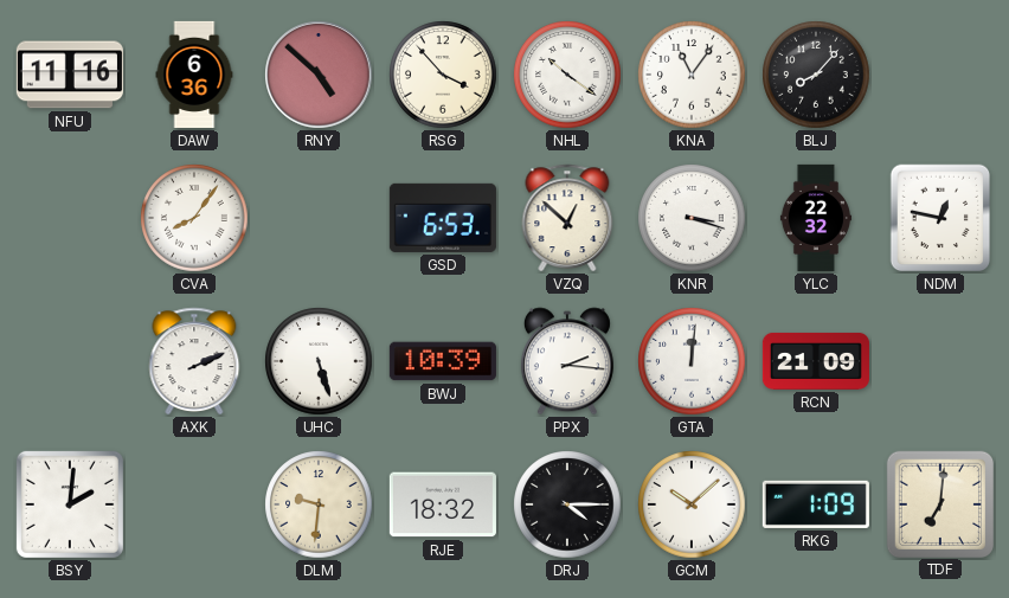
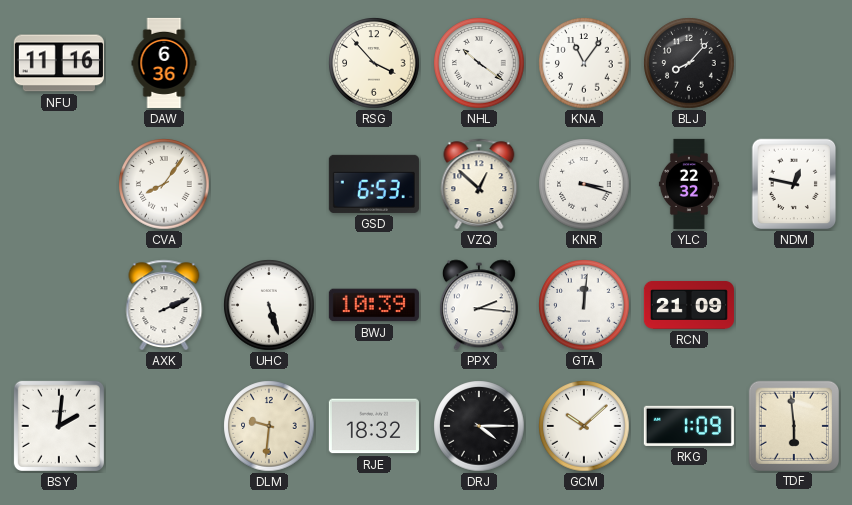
RNY: 4:52 -> none (319, 75)
TDF: 7:01 -> 5:59 (793, 425)
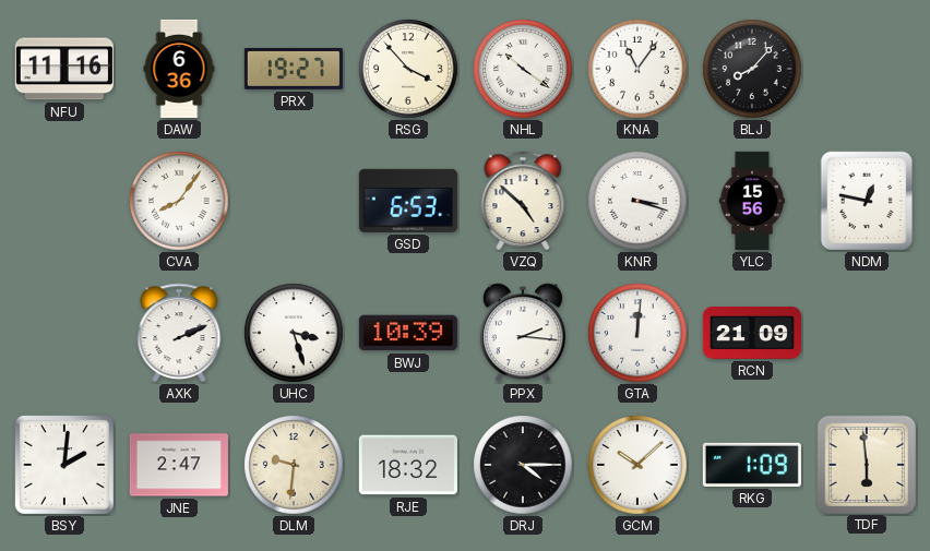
PRX: none -> 19:27 (294, 69)
VZQ: 12:52 -> 4:52 (523, 201)
YLC: 22:32 -> 15:56 (752, 201)
UHC: 5:27 -> 3:27 (294, 333)
JNE: none -> 2:47 (179, 465)
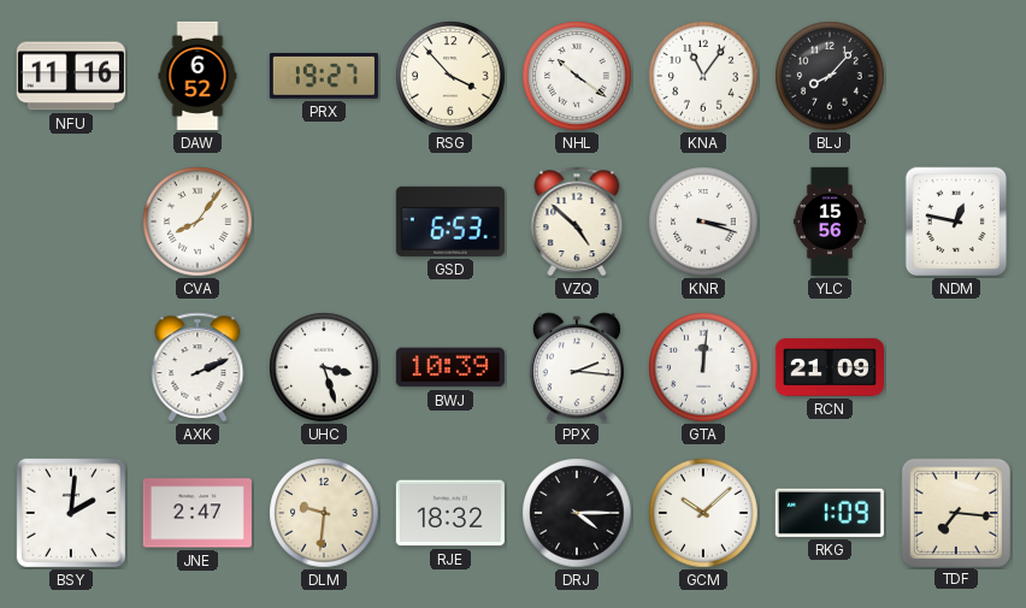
DAW: 6:36 -> 6:52 (197, 76)
TDF: 5:59 -> 7:16 (955, 512)
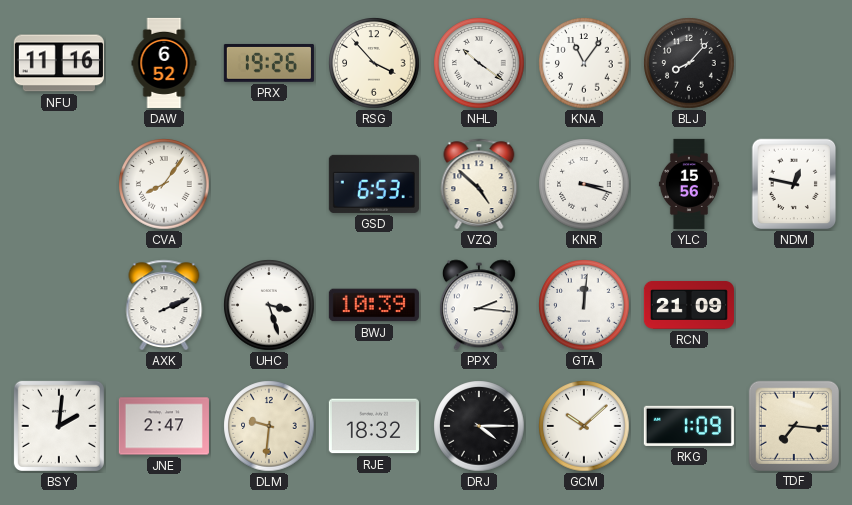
PRX: 19:27 -> 19:26 (269, 63)
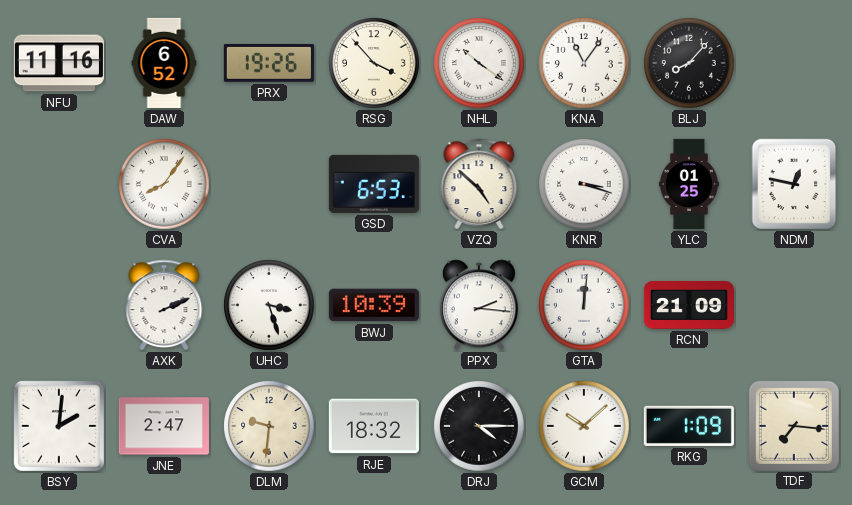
YLC: 15:56 -> 01:25 (689, 184)
